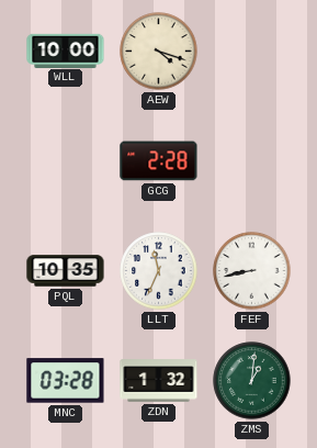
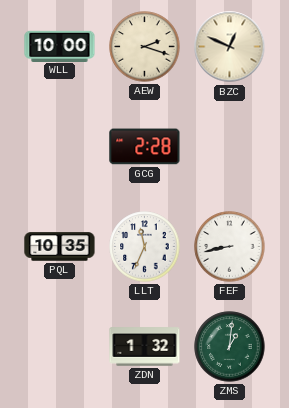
AEW: 4:18 -> 2:18 (145, 47)
BZC: none -> 12:49 (230, 47)
MNC: 03:28 -> none (66, 381)
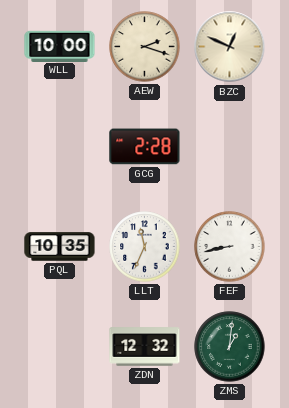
ZDN: 1:32 -> 12:32 (145, 347)
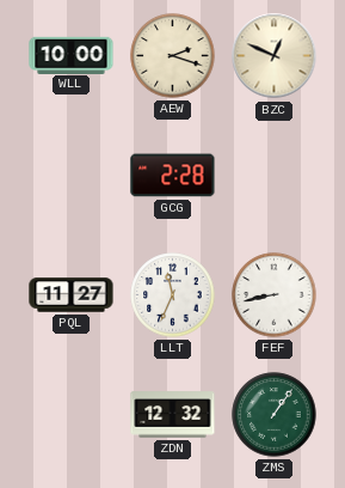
PQL: 10:35 -> 11:27 (72, 295)
ZMS: 1:01 -> 1:06 (275, 415)
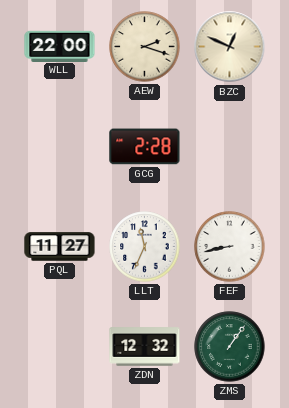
WLL: 10:00 -> 22:00 (60, 46)
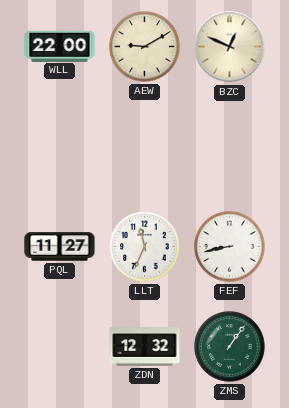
AEW: 2:18 -> 9:10 (145, 47)
GCG: 2:28 -> none (145, 147)
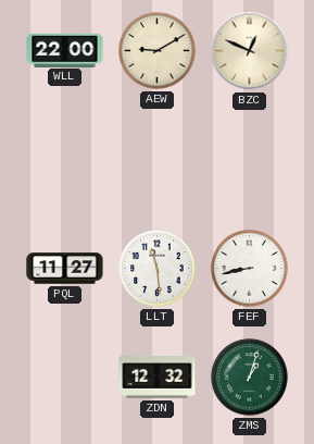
LLT: 11:34 -> 11:29 (158, 269)
ZMS: 1:06 -> 1:03 (250, 378)
